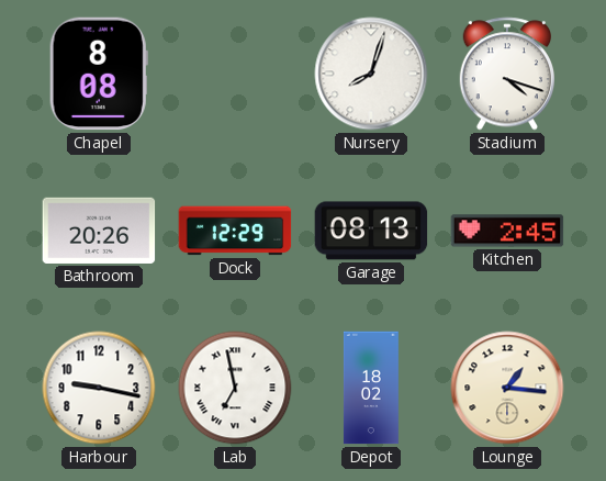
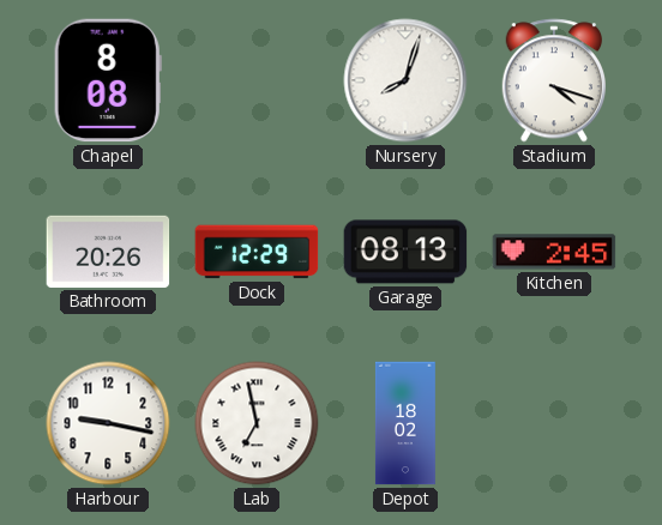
Lounge: 1:16 -> none (507, 388)
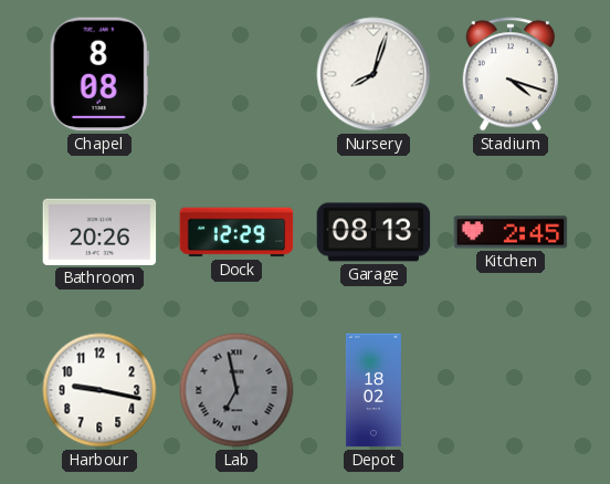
Lab dial: white -> grey (236, 390)
